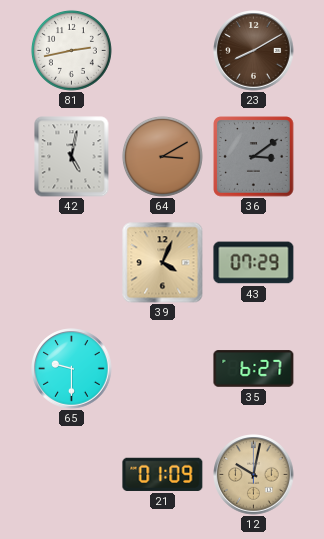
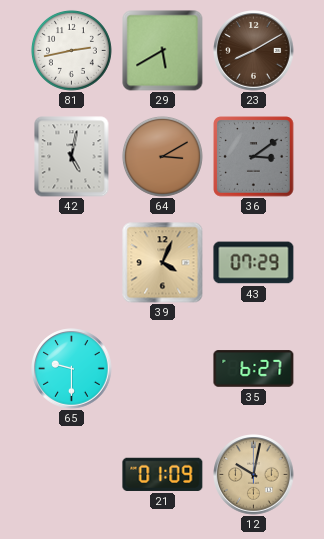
29: none -> 5:40 (163, 51)
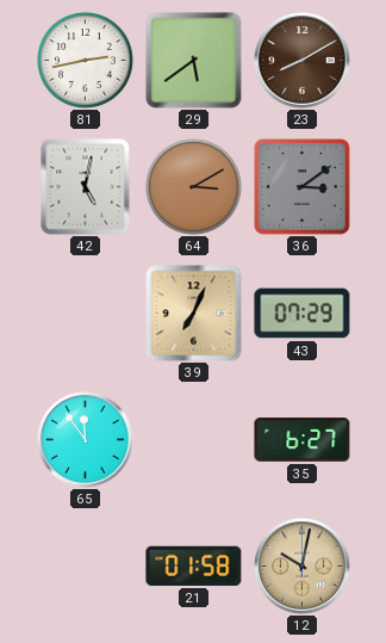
29: 5:40 -> 5:39 (194, 61)
39: 4:04 -> 7:04 (194, 314)
65: 9:30 -> 11:54 (86, 440)
21: 01:09 -> 01:58 (194, 565)
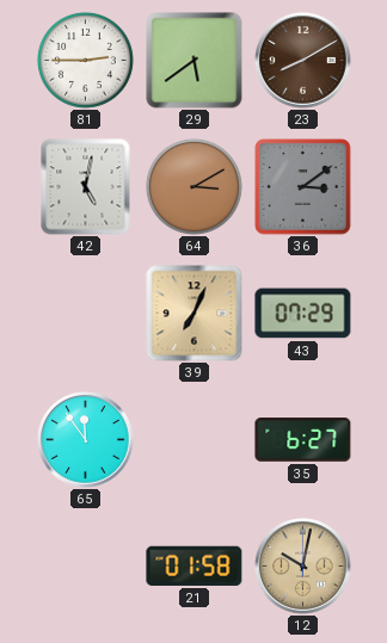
81: 2:43 -> 2:45 (85, 60)
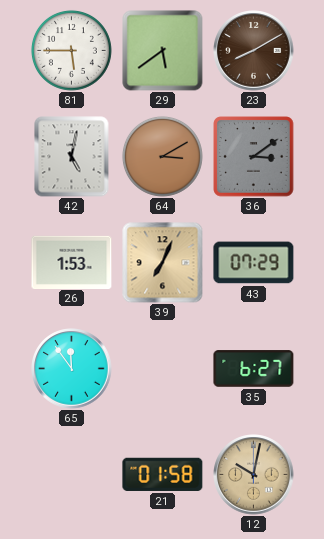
81: 2:45 -> 5:45 (71, 50)
26: none -> 1:53 (72, 262)
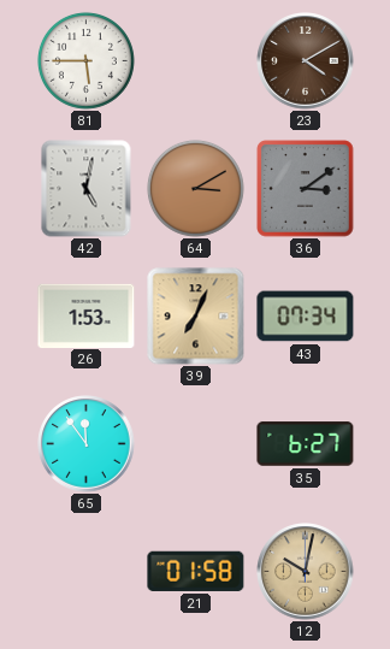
29: 5:39 -> none (163, 51)
23: 8:10 -> 4:10 (306, 61)
43: 07:29 -> 07:34 (306, 317)
